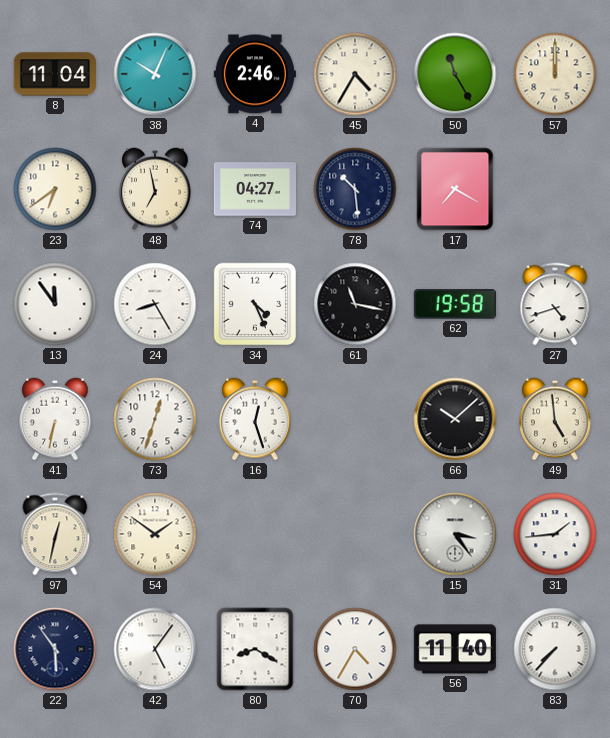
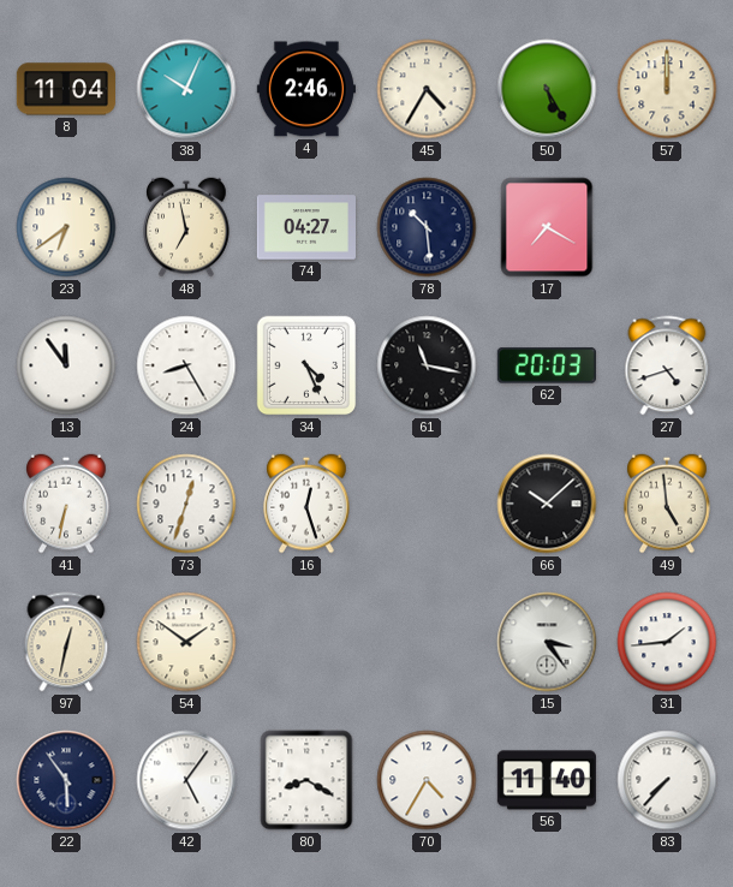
50: 11:25 -> 5:25 (547, 89)
62: 19:58 -> 20:03 (547, 365)
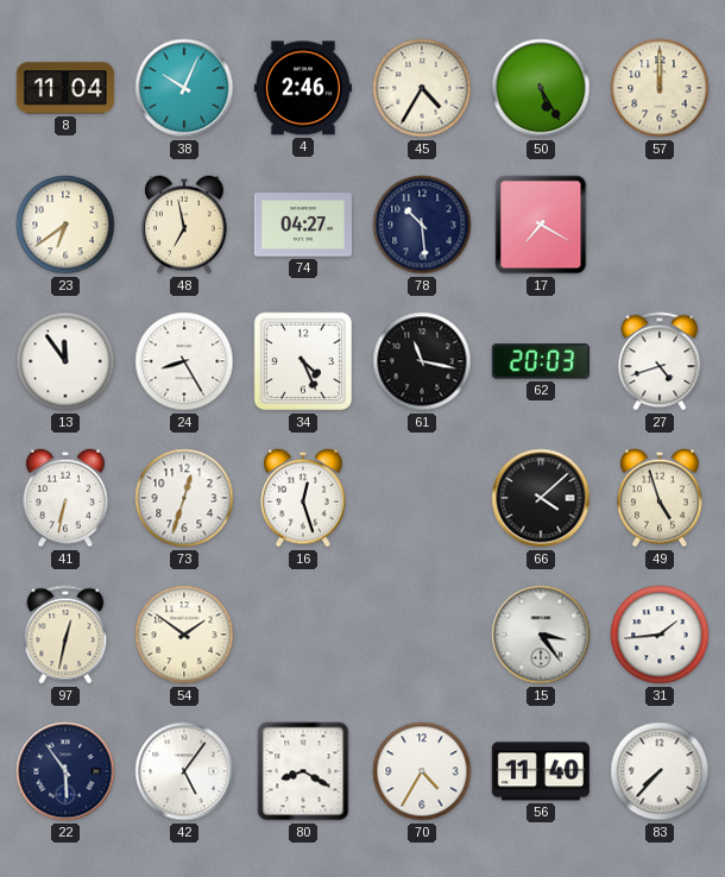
66: 10:08 -> 4:08 (541, 498)
49: 4:59 -> 4:57 (660, 498)
